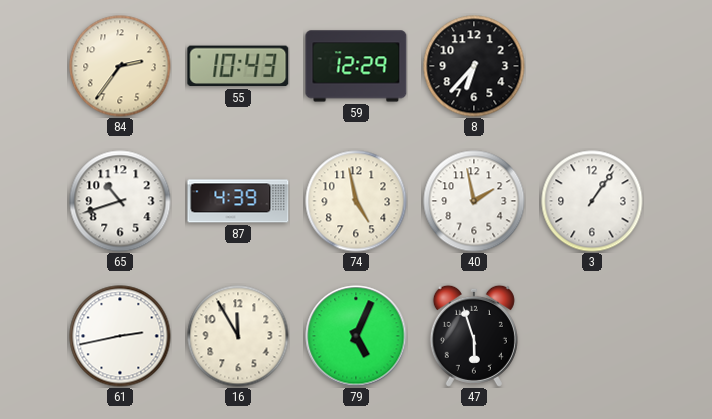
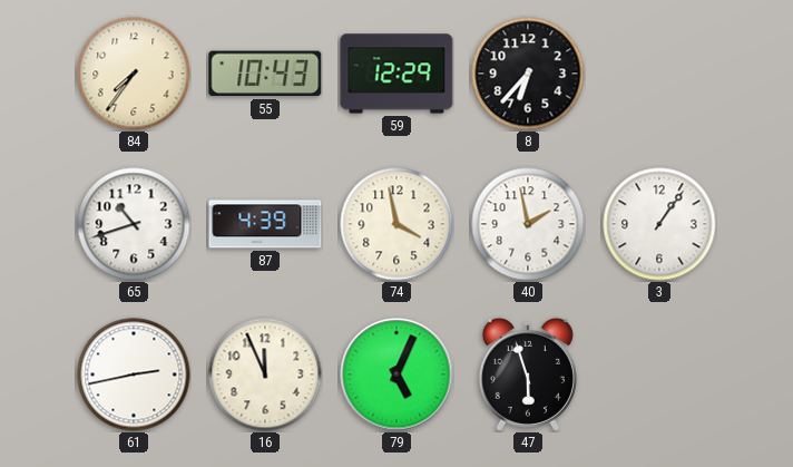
84: 2:36 -> 7:36 (134, 74)
74: 4:58 -> 3:58 (396, 224)
16: 11:55 -> 11:56 (265, 374)
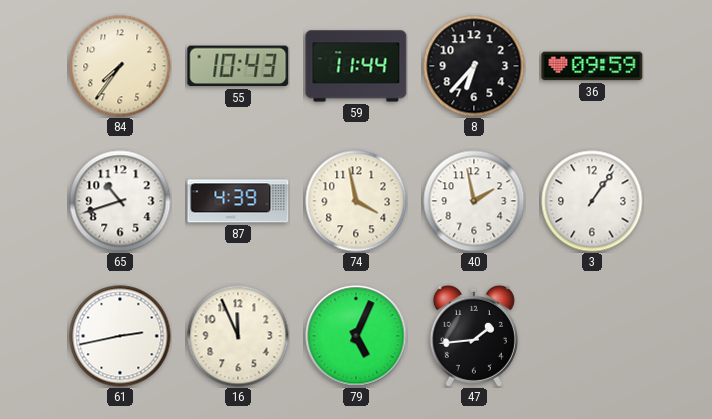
59: 12:29 -> 11:44 (356, 66)
36: none -> 09:59 (592, 66)
47: 5:57 -> 1:44 (474, 336)
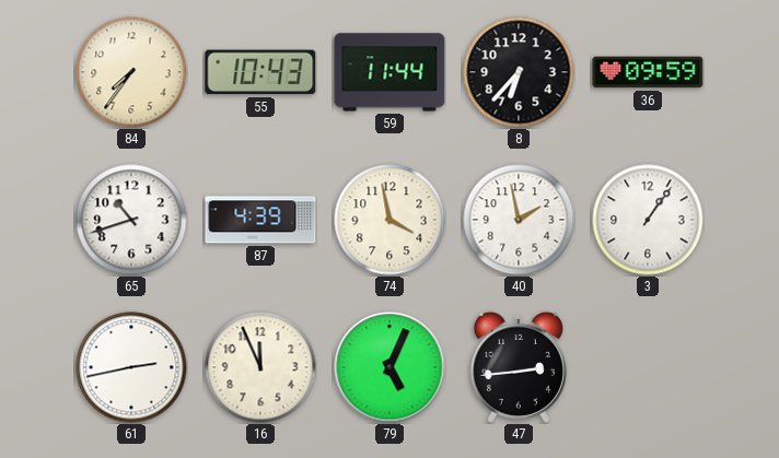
47: 1:44 -> 2:44 (519, 367)
